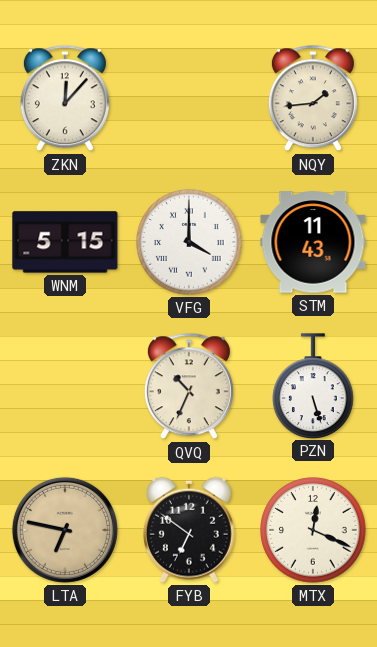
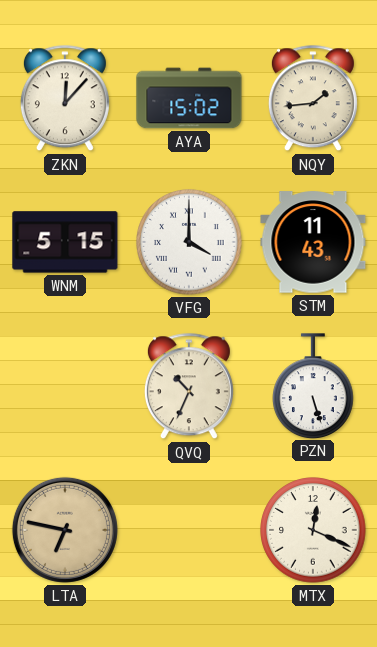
AYA: none -> 15:02 (189, 98)
FYB: 6:51 -> none (189, 530)
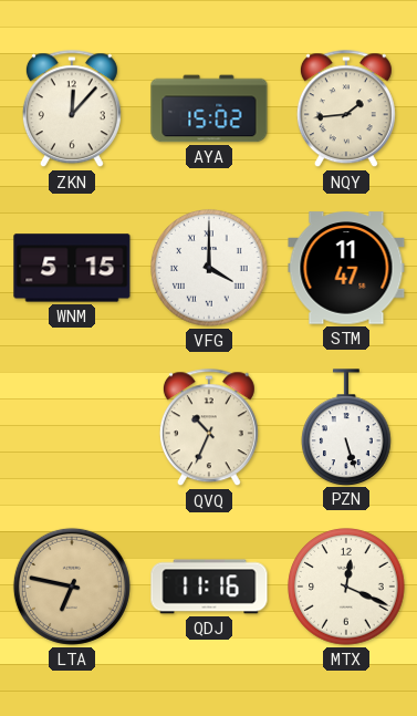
STM: 11:43 -> 11:47 (346, 268)
QDJ: none -> 11:16 (209, 587)
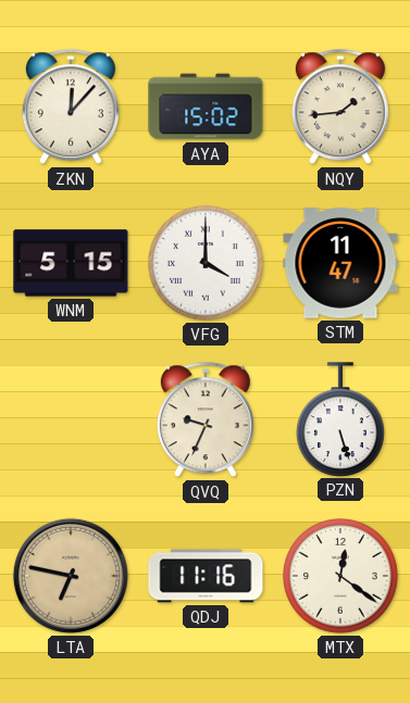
QVQ: 10:34 -> 9:34 (206, 420)
MTX: 12:19 -> 12:21 (340, 576)
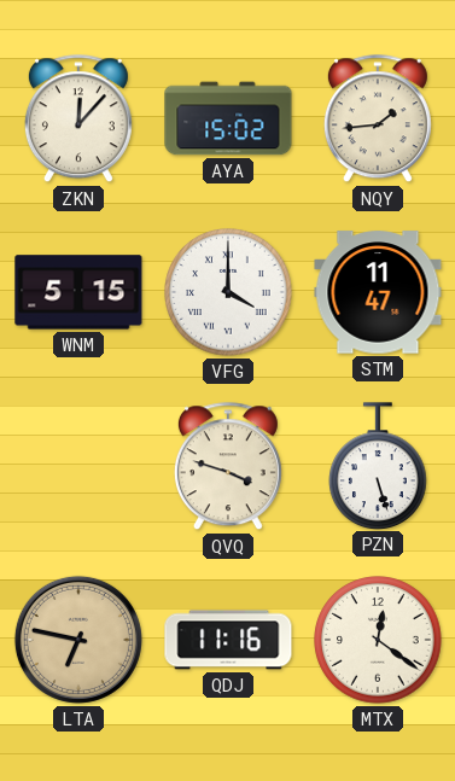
QVQ: 9:34 -> 3:48 (228, 467)
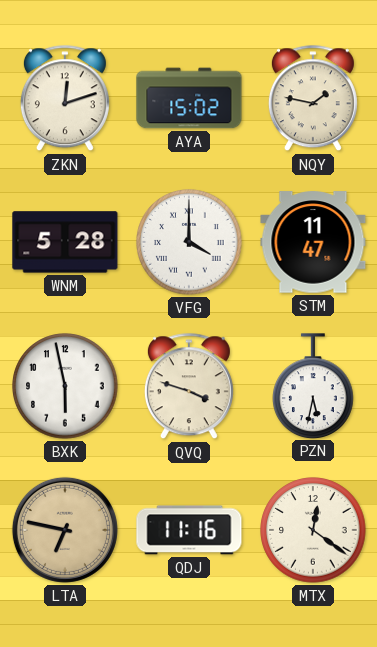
ZKN: 12:07 -> 12:12 (65, 99)
NQY: 1:44 -> 1:47 (313, 99)
WNM: 5:15 -> 5:28 (65, 242)
BXK: none -> 5:58 (65, 386)
PZN: 5:27 -> 5:32 (314, 386)
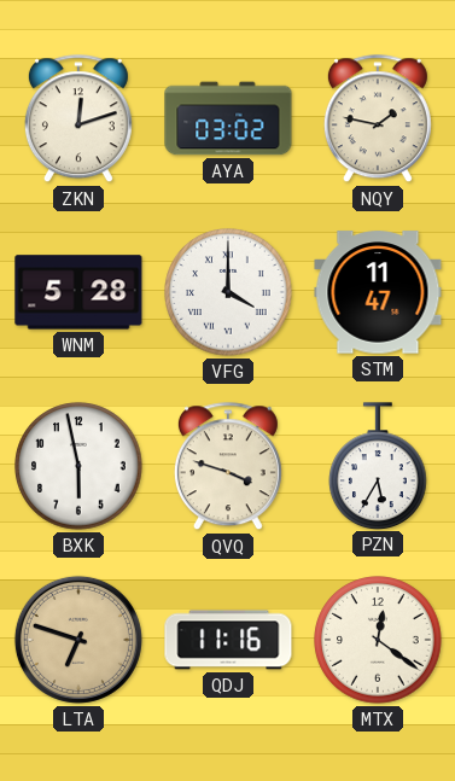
AYA: 15:02 -> 03:02 (228, 118)
PZN: 5:32 -> 5:35 (379, 466)
LTA: 6:47 -> 6:48 (78, 640)
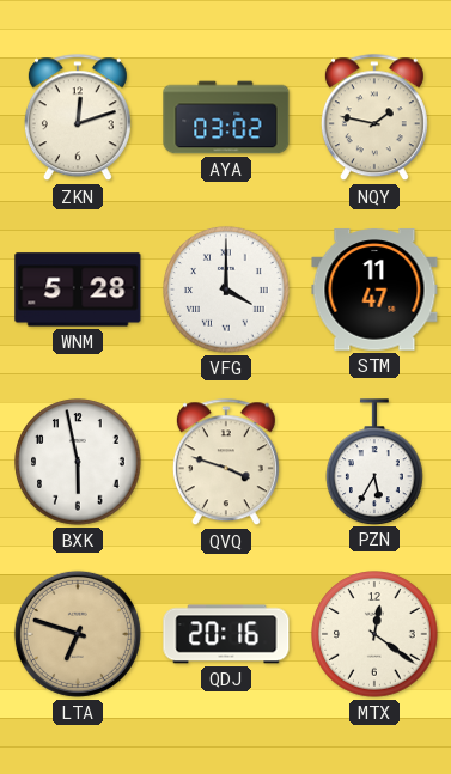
QDJ: 11:16 -> 20:16 (226, 634)
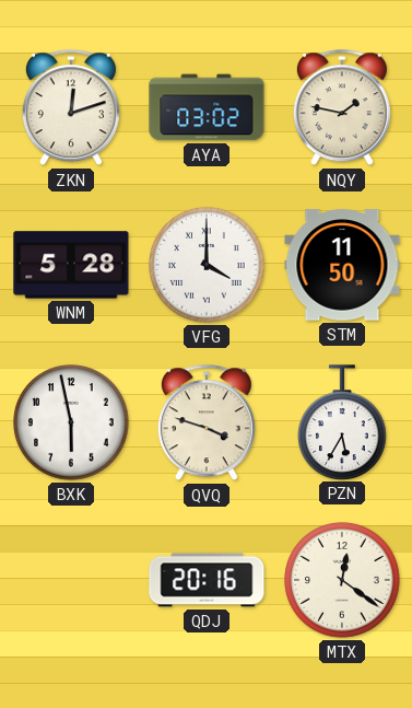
STM: 11:47 -> 11:50 (342, 265)
LTA: 6:48 -> none (78, 634)
